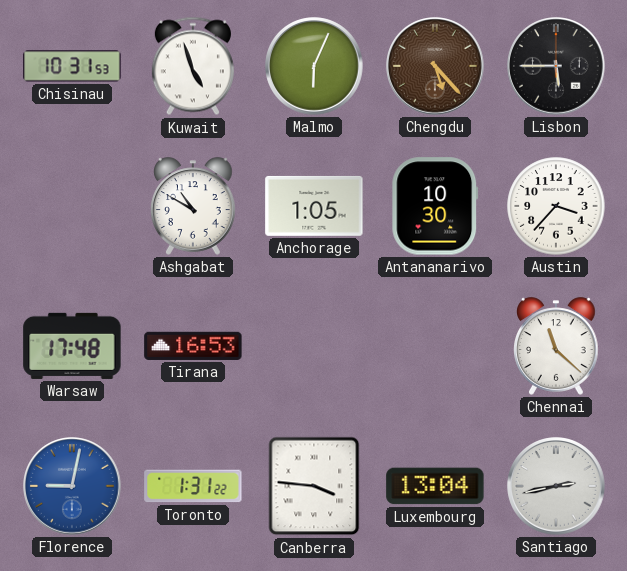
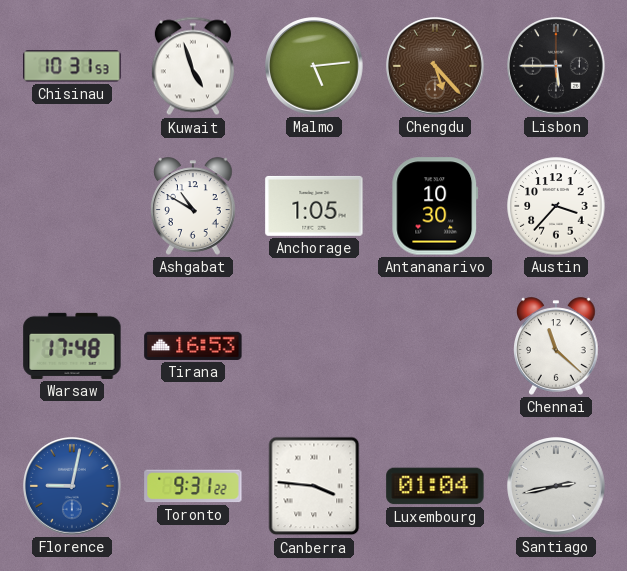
Malmo: 6:04 -> 5:14 (314, 66)
Toronto: 1:31 -> 9:31 (193, 486)
Luxembourg: 13:04 -> 01:04 (435, 486)
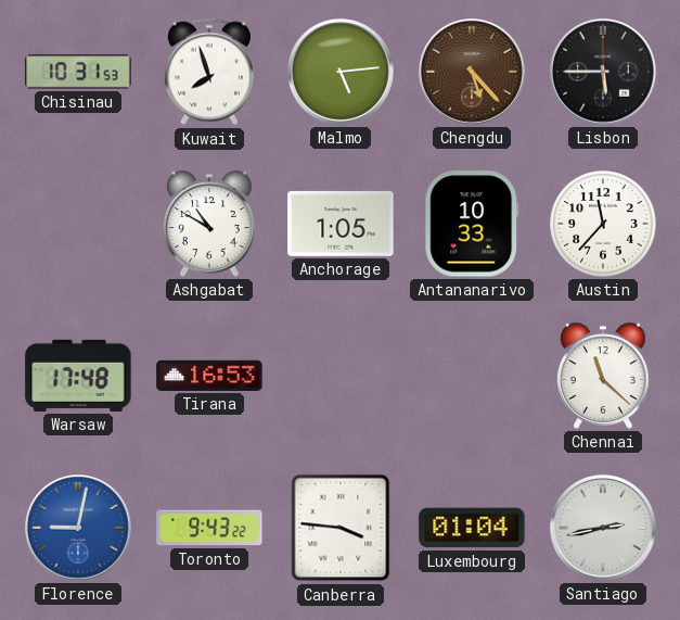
Kuwait: 4:57 -> 7:57 (209, 72)
Antananarivo: 10:30 -> 10:33 (472, 224)
Austin: 3:37 -> 11:37 (603, 224)
Toronto: 9:31 -> 9:43 (209, 528)
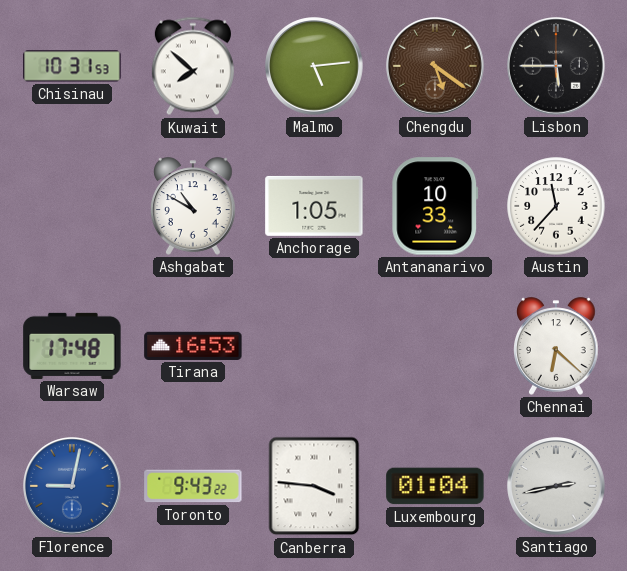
Kuwait: 7:57 -> 7:52 (193, 66)
Chengdu: 5:23 -> 5:21 (435, 66)
Chennai: 11:22 -> 6:22 (557, 346)
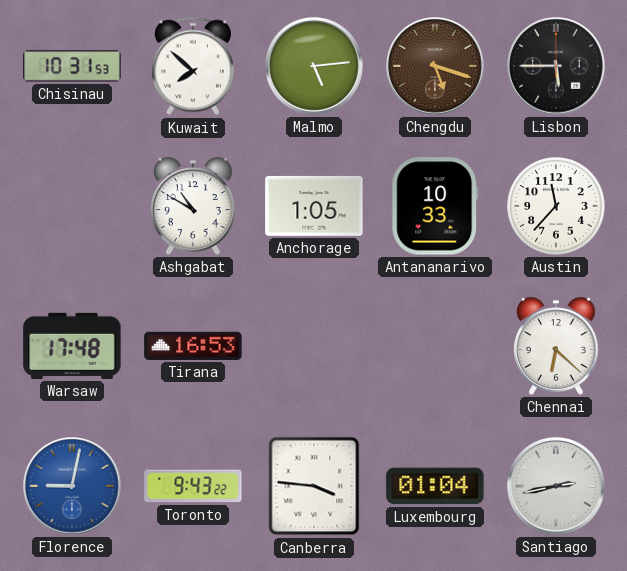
Chengdu: 5:21 -> 5:18 (435, 66)
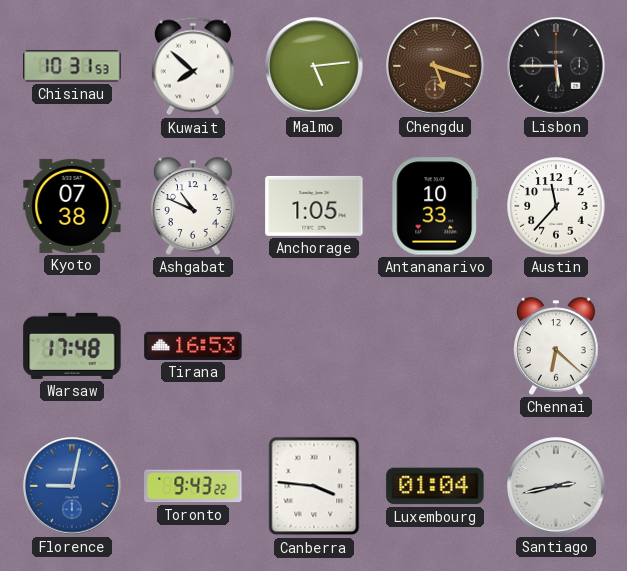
Kyoto: none -> 07:38 (72, 206)
Ashgabat: 10:50 -> 10:49 (194, 206)
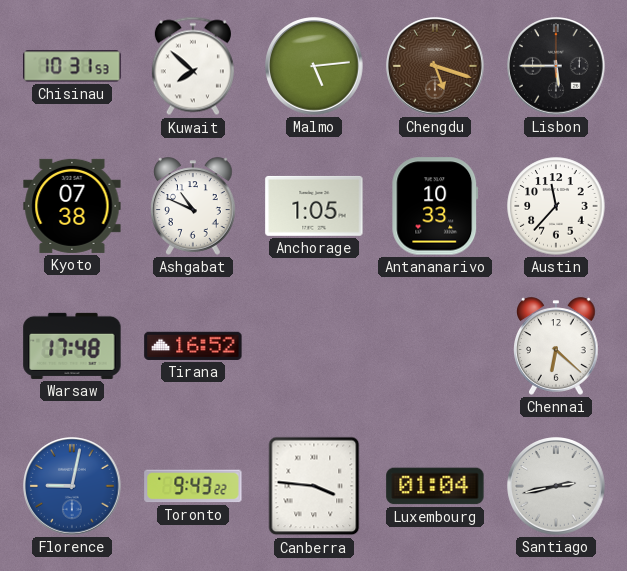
Tirana: 16:53 -> 16:52 (193, 346)
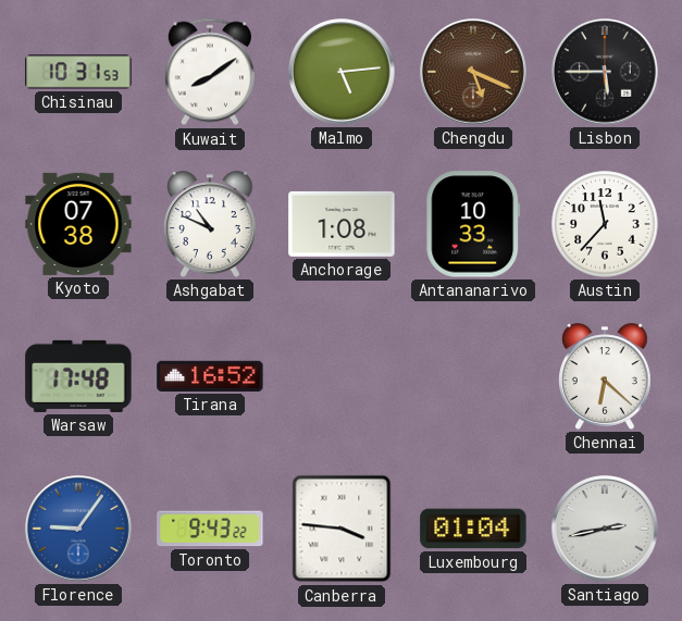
Kuwait: 7:52 -> 8:09 (210, 72)
Chengdu: 5:18 -> 5:19 (473, 72)
Anchorage: 1:05 -> 1:08 (342, 224)
Florence: 9:02 -> 9:06 (78, 529)
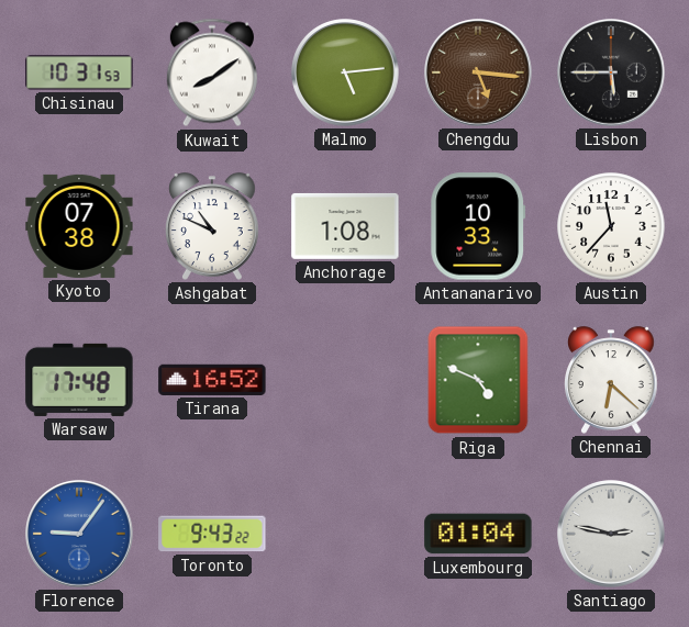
Chengdu: 5:19 -> 5:16 (478, 72)
Riga: none -> 4:49 (478, 380)
Canberra: 3:46 -> none (342, 529)
Santiago: 2:43 -> 2:47 (611, 534)
